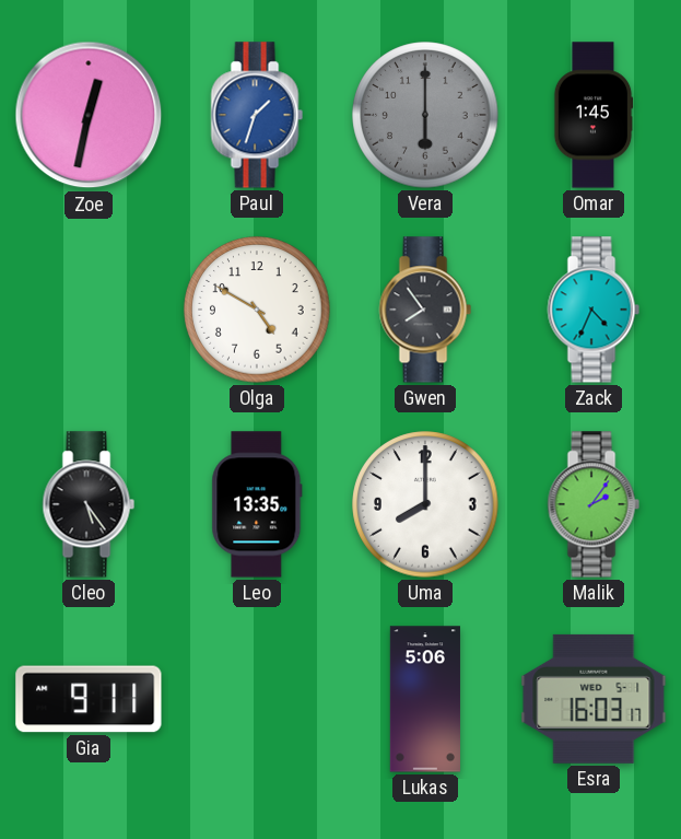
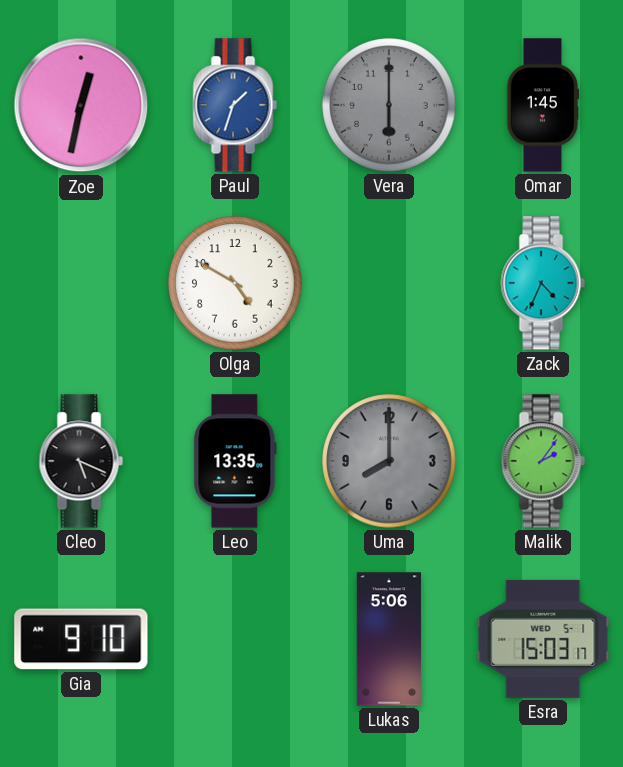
Gwen: 7:54 -> none (425, 310)
Cleo: 5:24 -> 5:19 (81, 461)
Uma dial: white -> grey (389, 461)
Gia: 9:11 -> 9:10 (81, 639)
Esra: 16:03 -> 15:03 (543, 639)
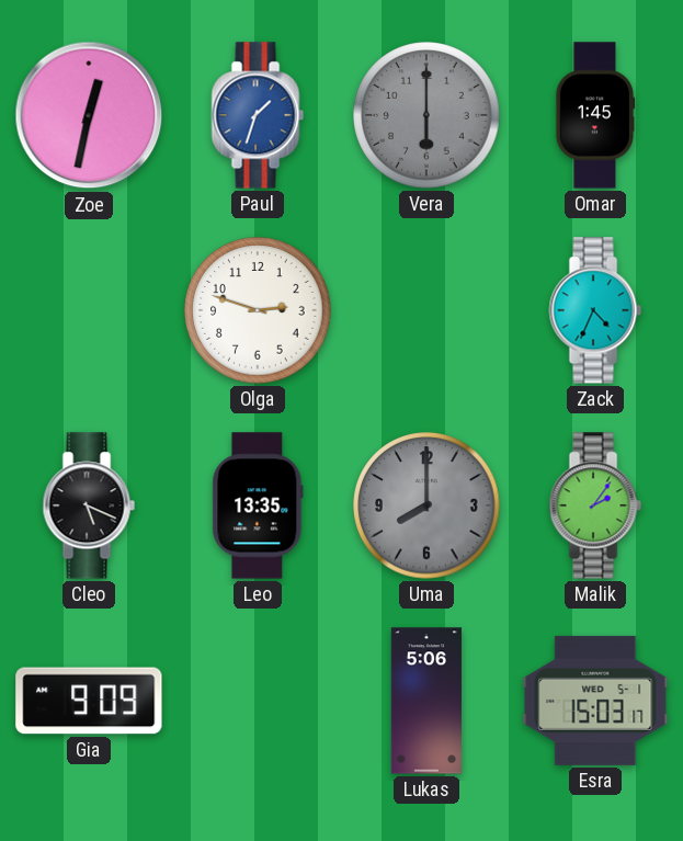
Olga: 4:50 -> 2:48 (258, 310)
Gia: 9:10 -> 9:09 (89, 701)
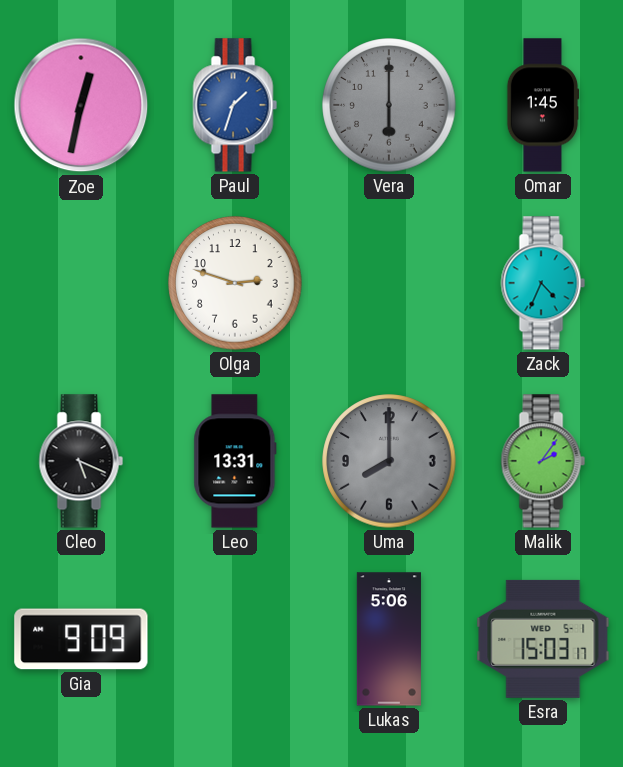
Leo: 13:35 -> 13:31 (235, 461)
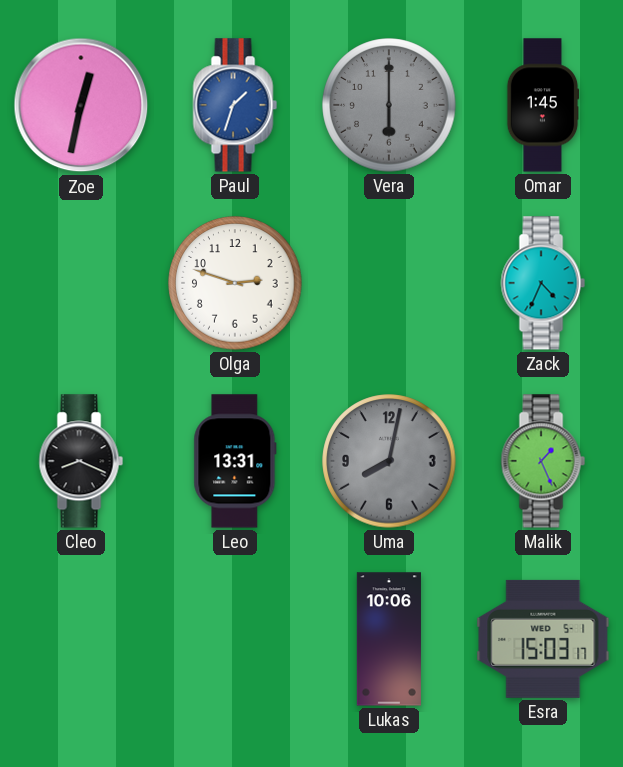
Cleo: 5:19 -> 8:19 (81, 461)
Uma: 8:00 -> 8:02 (389, 461)
Malik: 2:06 -> 1:26 (543, 461)
Gia: 9:09 -> none (81, 639)
Lukas: 5:06 -> 10:06 (389, 639)
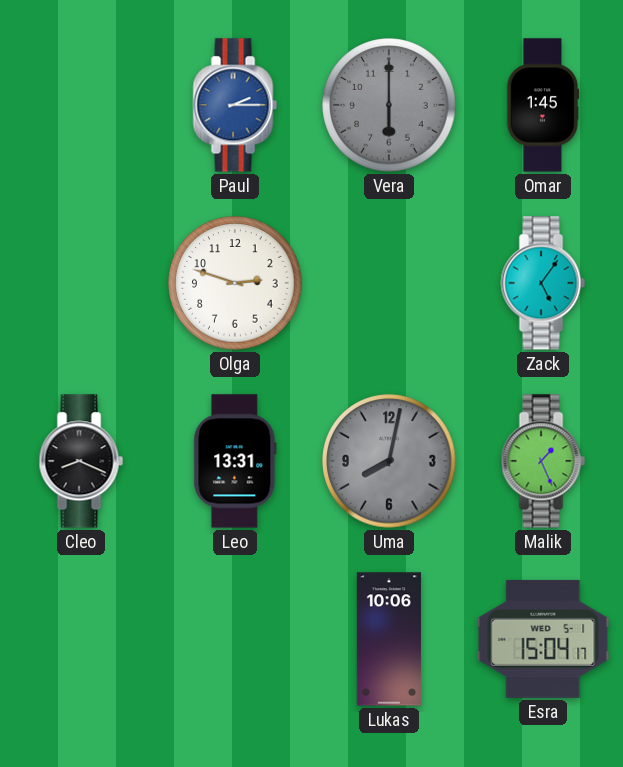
Zoe: 12:32 -> none (81, 105)
Paul: 1:33 -> 2:15 (235, 105)
Zack: 4:34 -> 5:06 (543, 283)
Esra: 15:03 -> 15:04 (543, 639)
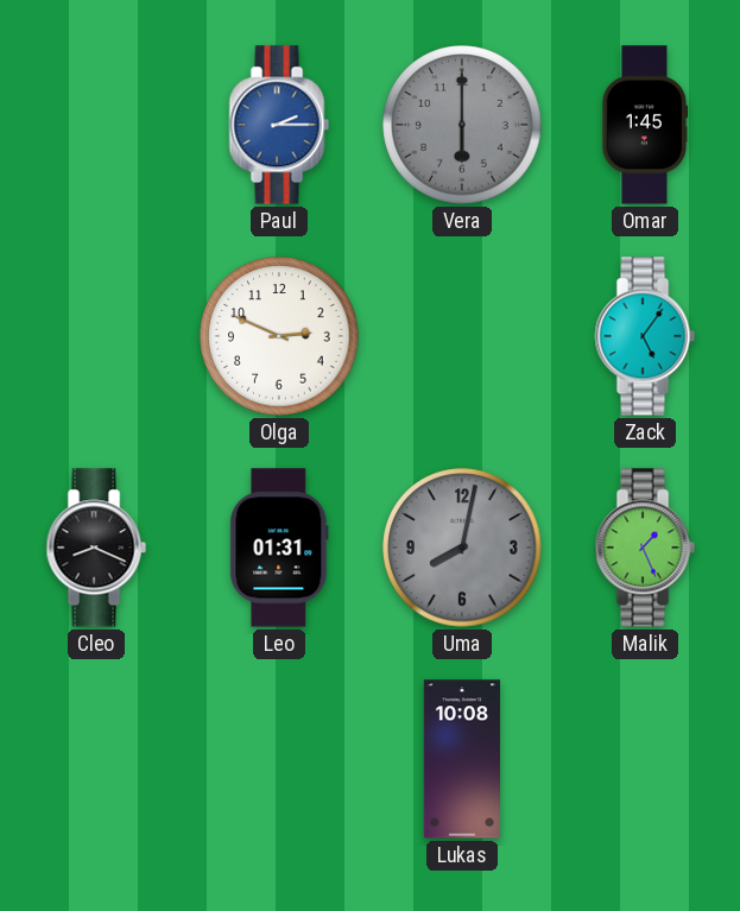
Olga: 2:48 -> 2:49 (279, 336)
Leo: 13:31 -> 01:31 (279, 548)
Lukas: 10:06 -> 10:08 (462, 759)
Esra: 15:04 -> none (543, 639)
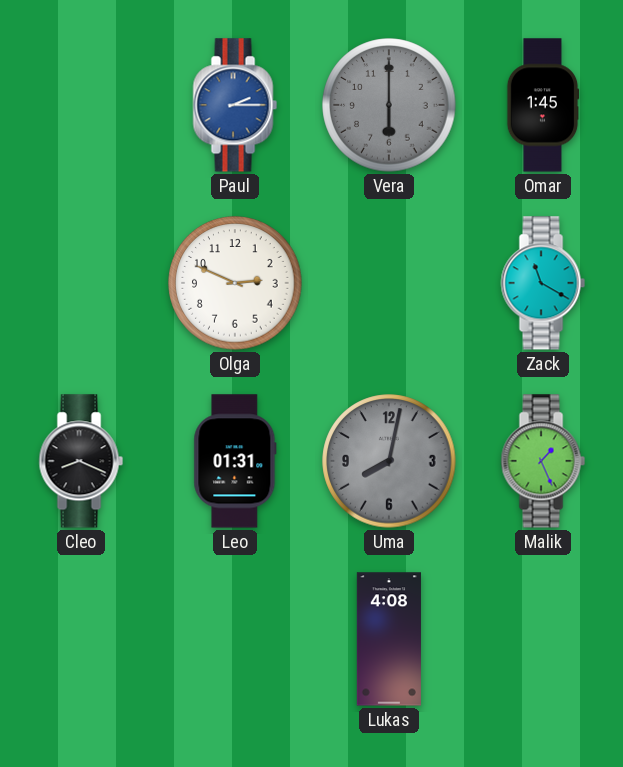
Zack: 5:06 -> 11:20 (543, 283)
Lukas: 10:08 -> 4:08 (389, 639)
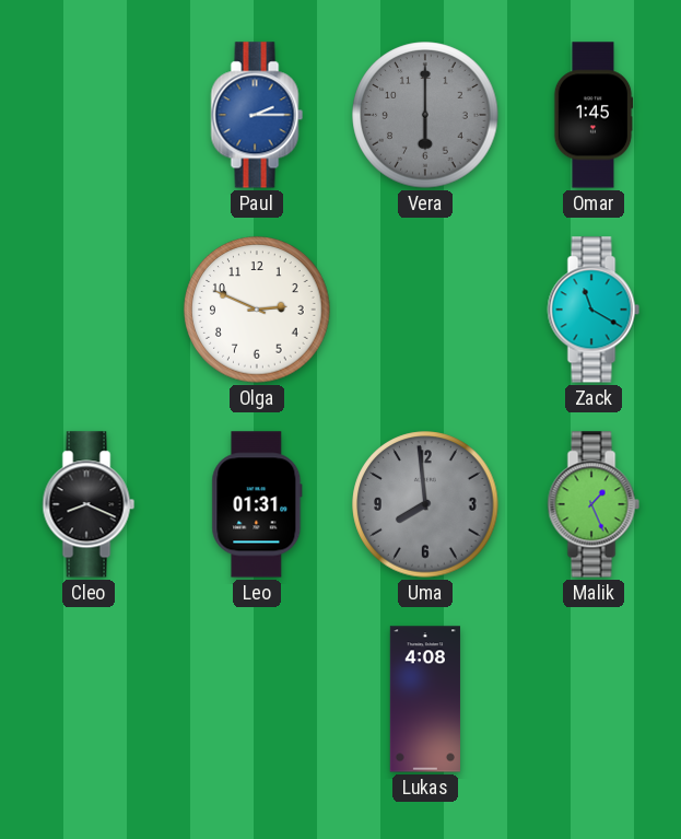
Uma: 8:02 -> 7:59 (425, 504)
